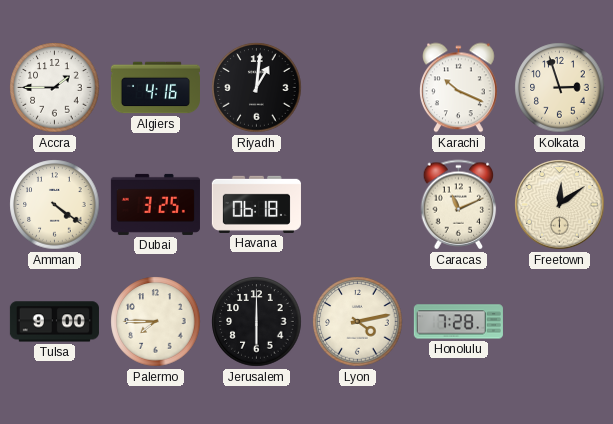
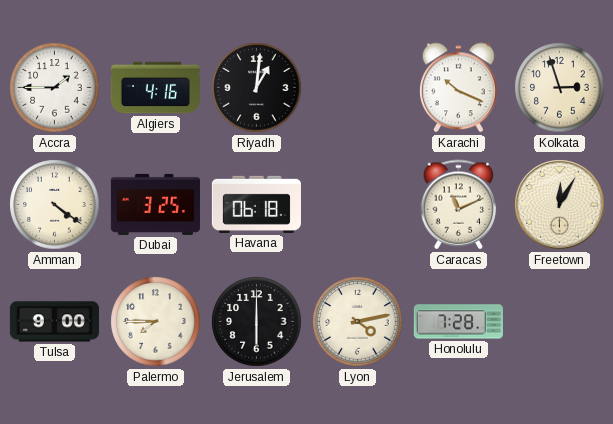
Freetown: 12:09 -> 12:05 (560, 205)
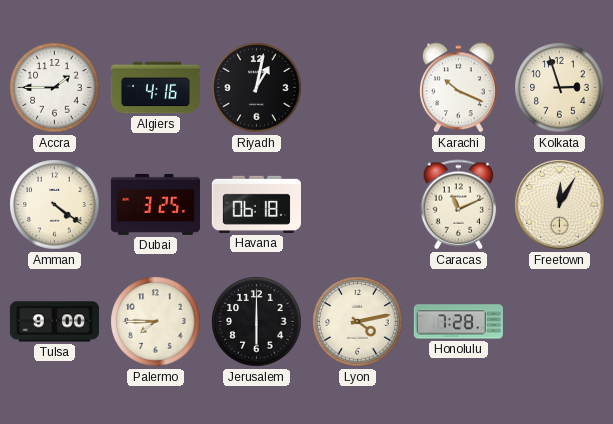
Riyadh: 1:01 -> 1:02 (257, 88)
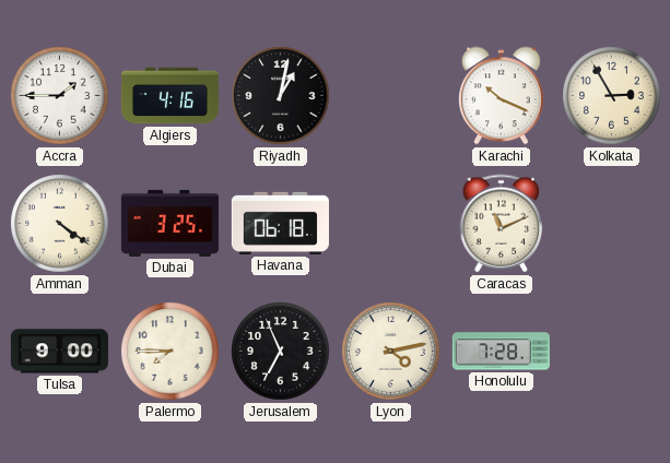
Kolkata: 2:57 -> 2:55 (612, 96)
Freetown: 12:05 -> none (560, 205)
Jerusalem: 6:00 -> 6:56 (281, 352)
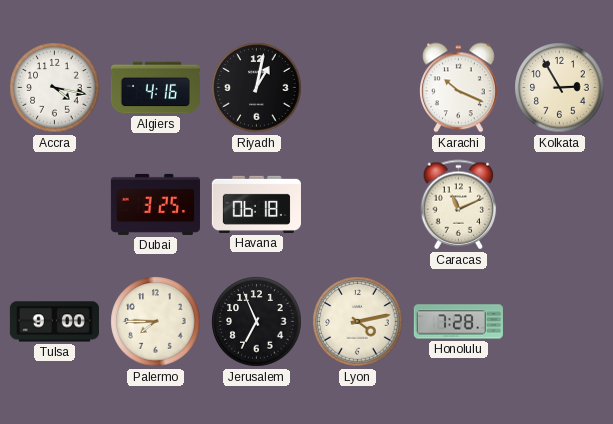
Accra: 1:45 -> 4:17 (55, 88)
Amman: 4:21 -> none (60, 224)
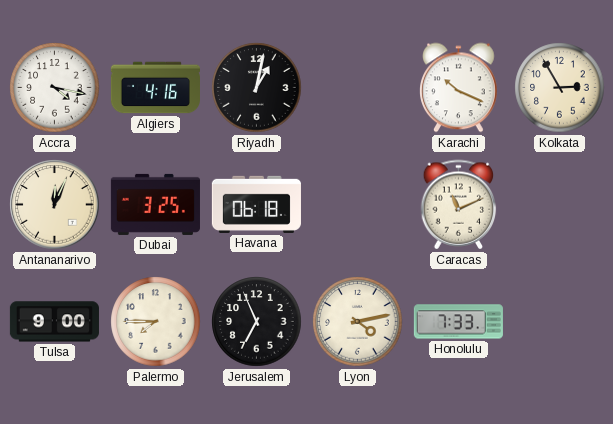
Antananarivo: none -> 12:04 (55, 205)
Honolulu: 7:28 -> 7:33 (458, 322)
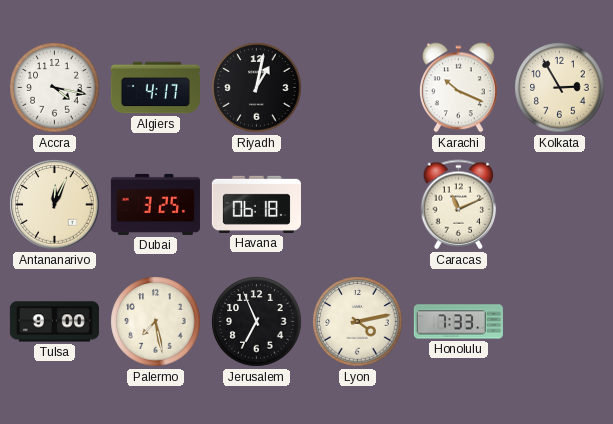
Algiers: 4:16 -> 4:17 (155, 88)
Palermo: 7:45 -> 7:28 (156, 322)
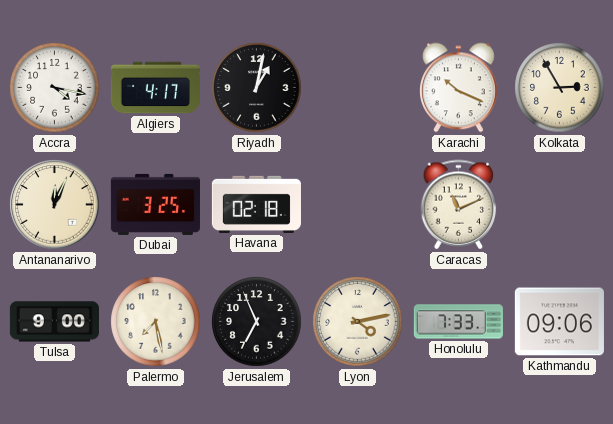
Havana: 06:18 -> 02:18 (256, 204)
Kathmandu: none -> 09:06 (559, 322)
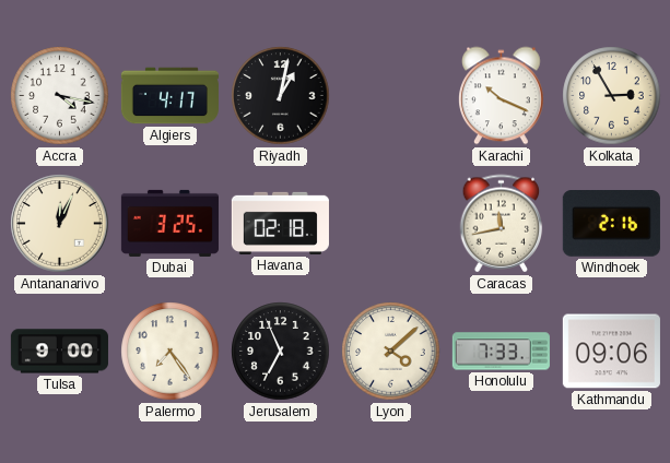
Caracas: 11:11 -> 11:43 (502, 224)
Windhoek: none -> 2:16 (611, 224)
Palermo: 7:28 -> 7:24 (171, 352)
Lyon: 4:13 -> 4:08 (391, 352)
